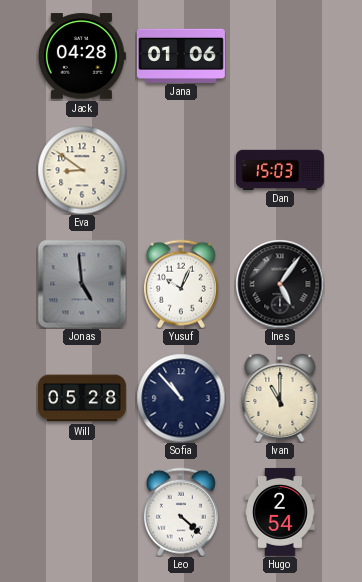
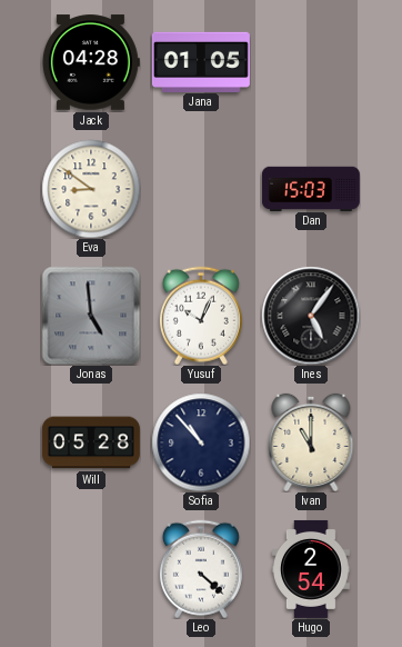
Jana: 01:06 -> 01:05 (201, 61)
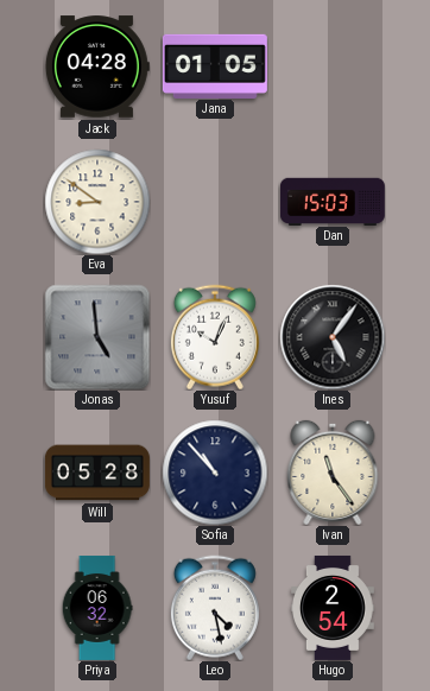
Ivan: 11:00 -> 11:24 (333, 473)
Priya: none -> 06:32 (97, 609)
Leo: 4:22 -> 4:28 (215, 608)
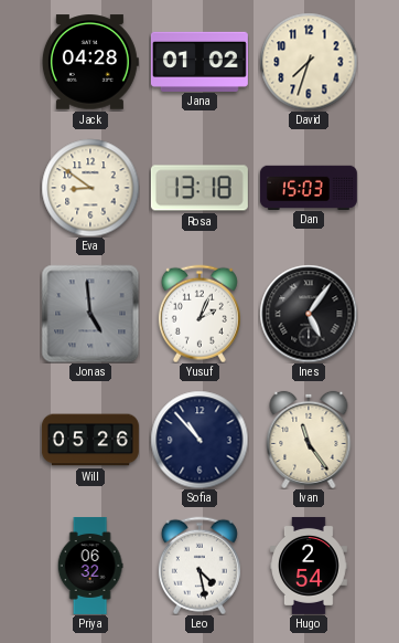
Jana: 01:05 -> 01:02 (199, 61)
David: none -> 7:33 (309, 62)
Rosa: none -> 13:18 (199, 188)
Yusuf: 10:04 -> 2:04 (199, 314)
Will: 05:28 -> 05:26 (90, 440)
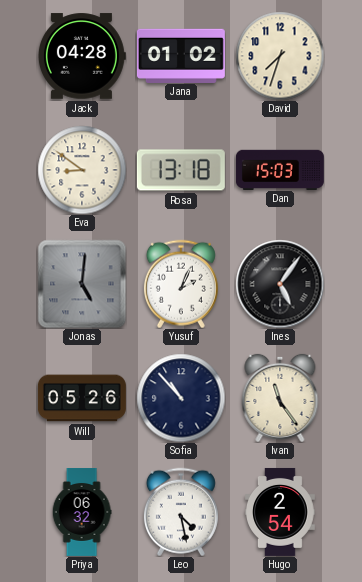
Jonas: 4:59 -> 5:01 (82, 284)
